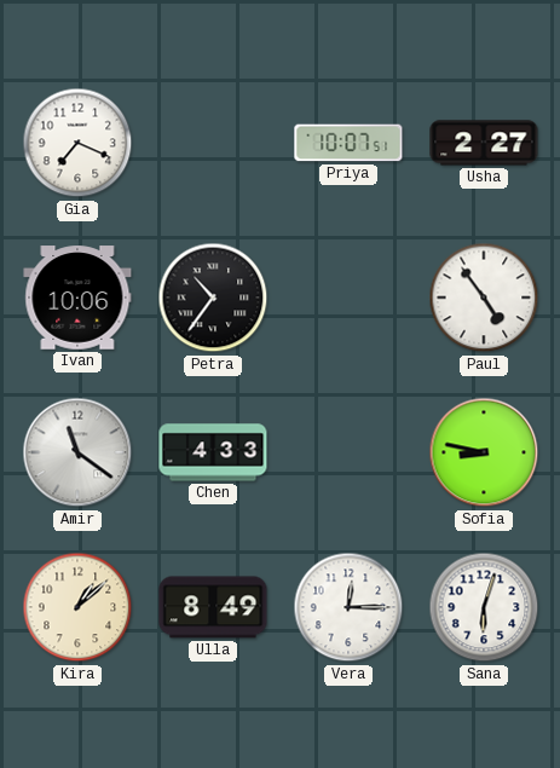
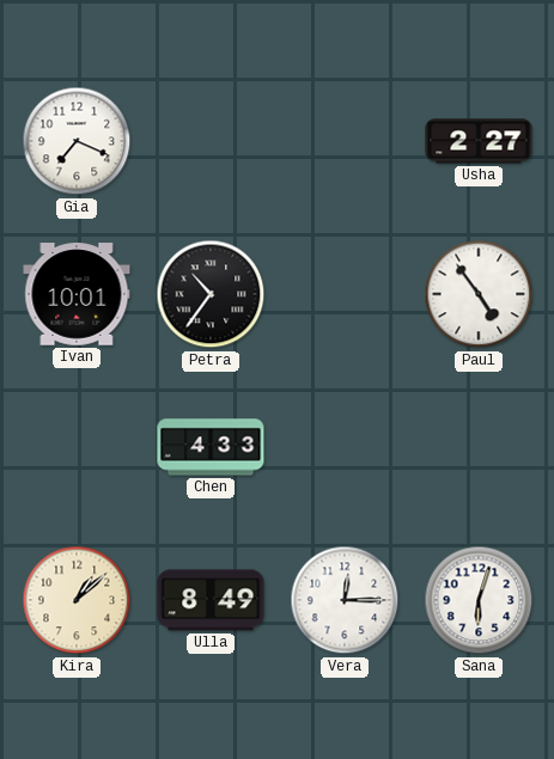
Priya: 10:07 -> none (348, 143)
Ivan: 10:06 -> 10:01 (77, 294)
Amir: 11:21 -> none (77, 452)
Sofia: 8:47 -> none (484, 452)
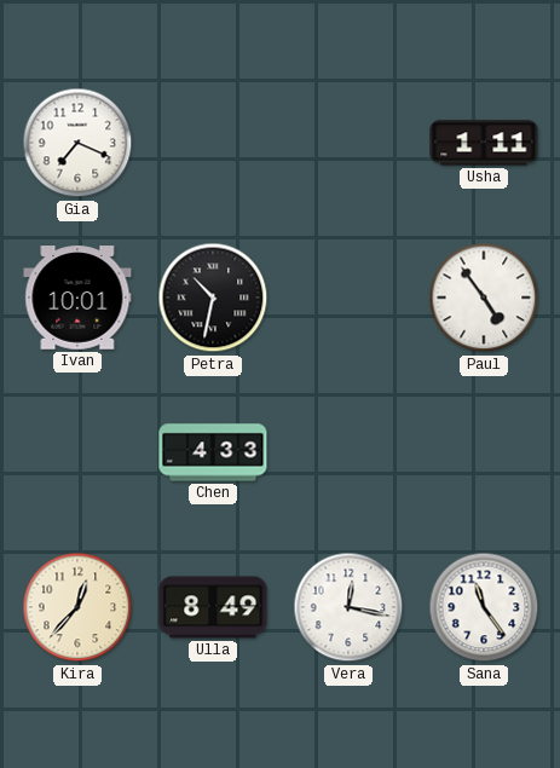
Usha: 2:27 -> 1:11 (484, 143)
Petra: 10:36 -> 10:32 (213, 298)
Kira: 1:08 -> 12:37 (77, 607)
Vera: 12:15 -> 12:17 (348, 607)
Sana: 6:03 -> 11:24 (484, 607)
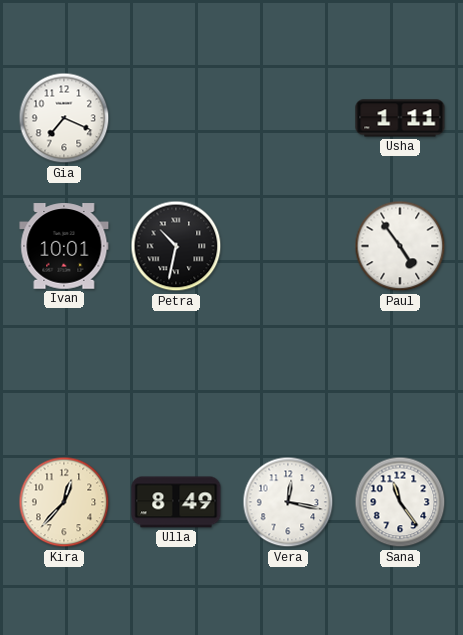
Chen: 4:33 -> none (213, 452)
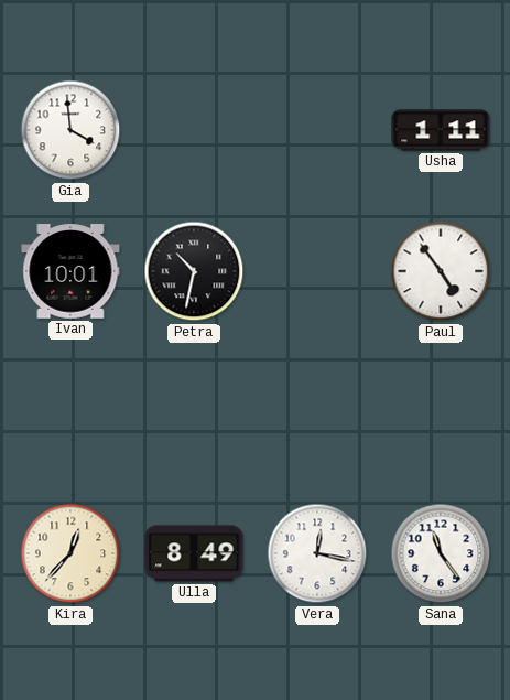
Gia: 7:19 -> 3:59 (70, 130)
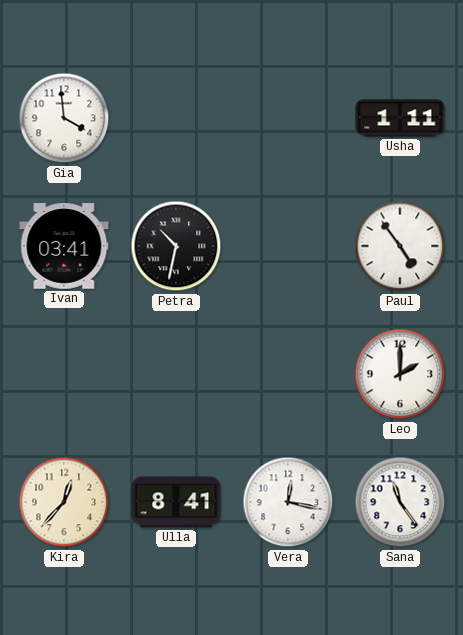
Ivan: 10:01 -> 03:41 (64, 246)
Leo: none -> 2:00 (400, 374)
Ulla: 8:49 -> 8:41 (176, 502)
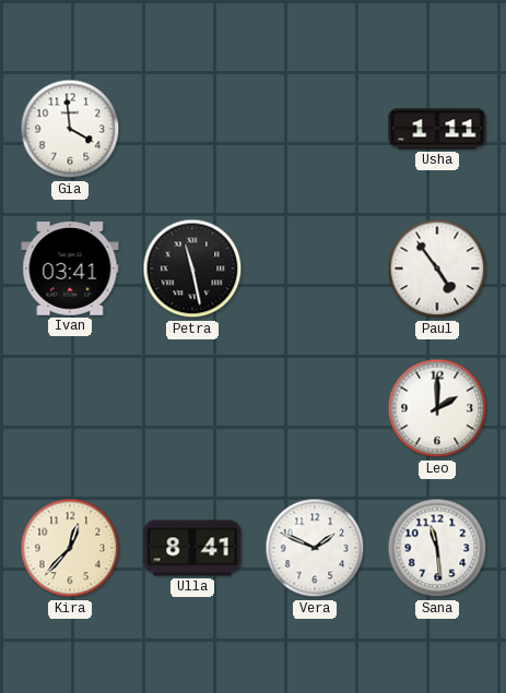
Petra: 10:32 -> 11:28 (192, 268)
Vera: 12:17 -> 1:49 (315, 548)
Sana: 11:24 -> 11:29 (437, 548)
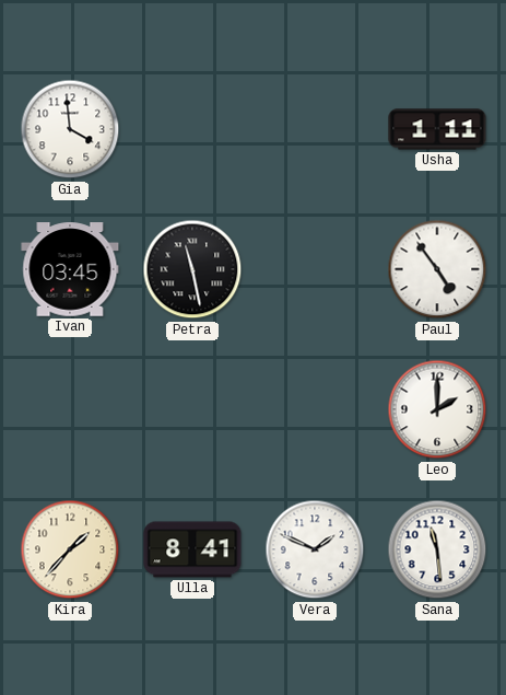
Ivan: 03:41 -> 03:45 (70, 269)
Kira: 12:37 -> 1:37 (70, 549)
